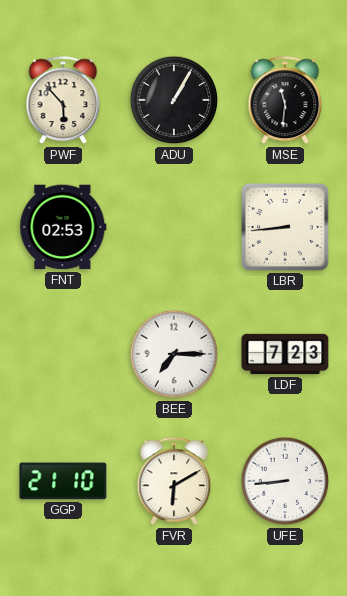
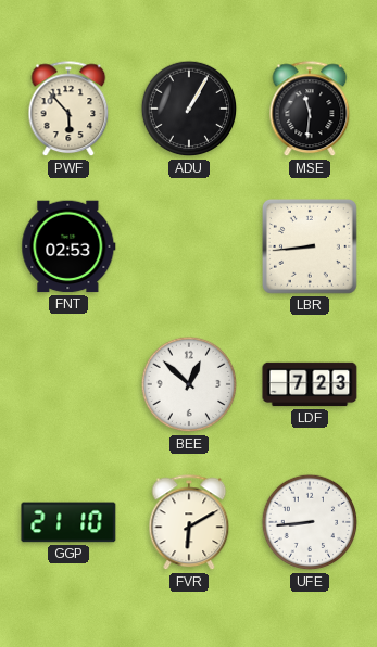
BEE: 7:15 -> 12:52 (189, 384)
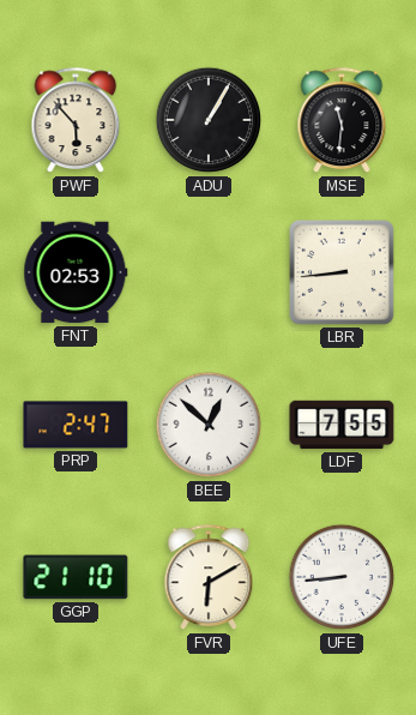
PRP: none -> 2:47 (76, 425)
LDF: 7:23 -> 7:55 (342, 425)
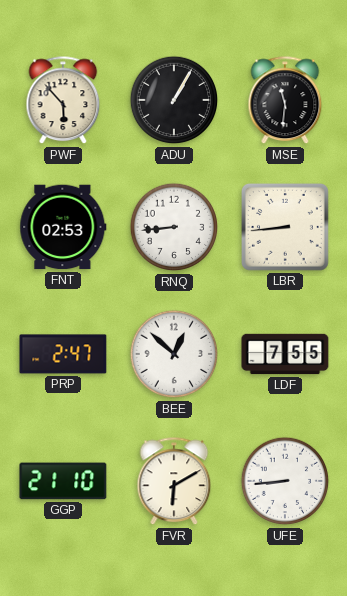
RNQ: none -> 8:44 (174, 227)
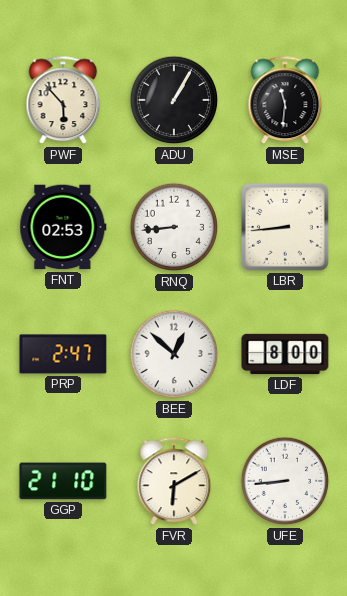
LDF: 7:55 -> 8:00 (285, 354)
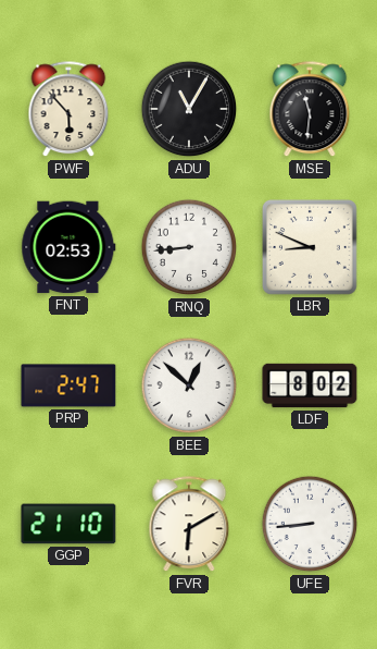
ADU: 1:05 -> 11:05 (189, 109)
LBR: 8:44 -> 8:49 (310, 247)
LDF: 8:00 -> 8:02 (310, 385)
